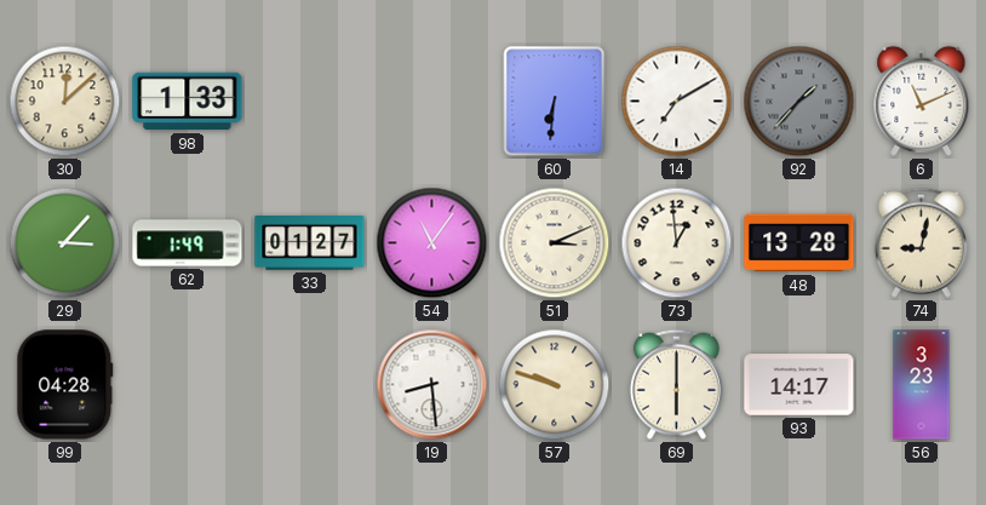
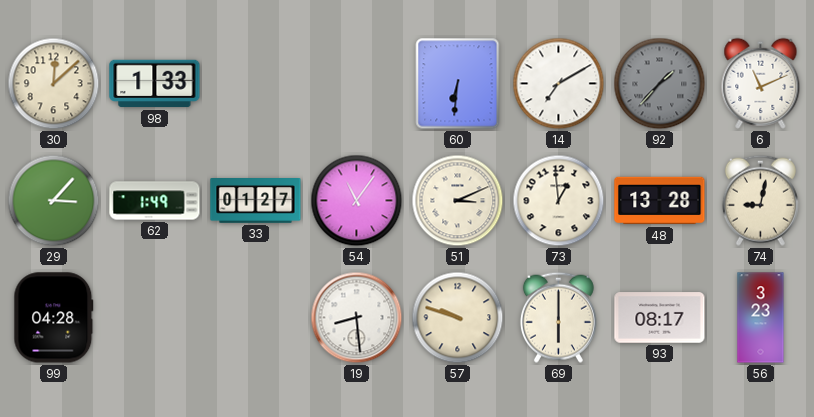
93: 14:17 -> 08:17 (660, 318)
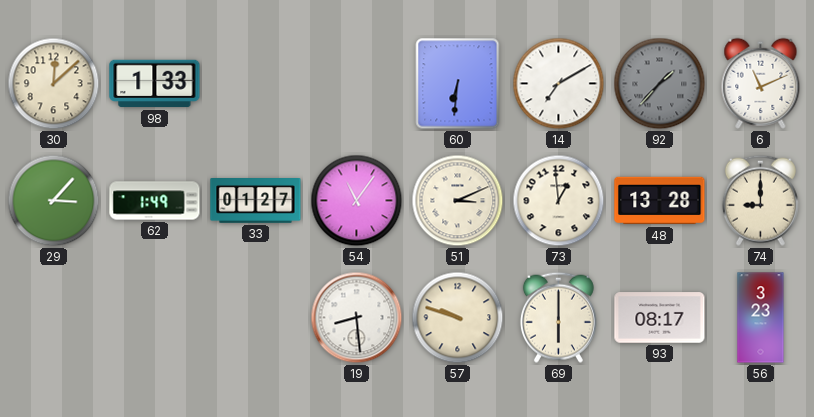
74: 9:02 -> 9:00 (760, 200)
99: 04:28 -> none (54, 318)
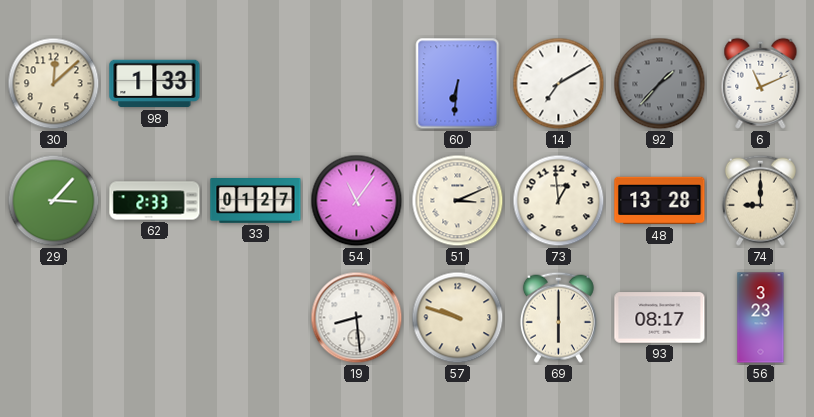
62: 1:49 -> 2:33 (155, 201)
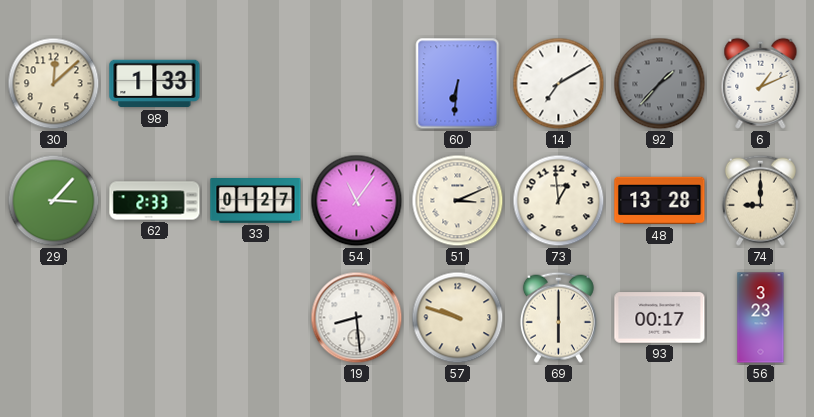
6: 11:11 -> 1:11 (761, 83)
93: 08:17 -> 00:17 (660, 318)
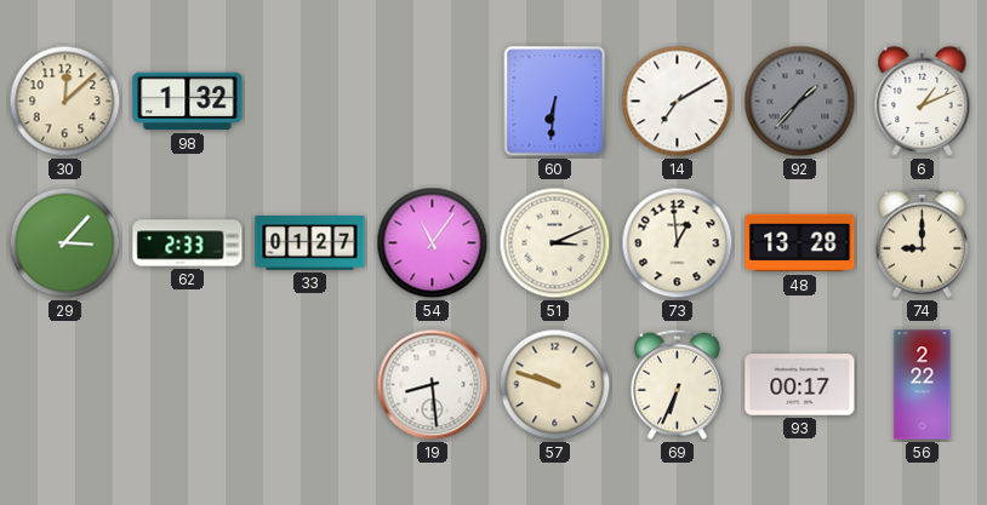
98: 1:33 -> 1:32 (188, 102)
69: 6:00 -> 6:34 (677, 384)
56: 3:23 -> 2:22 (923, 385)
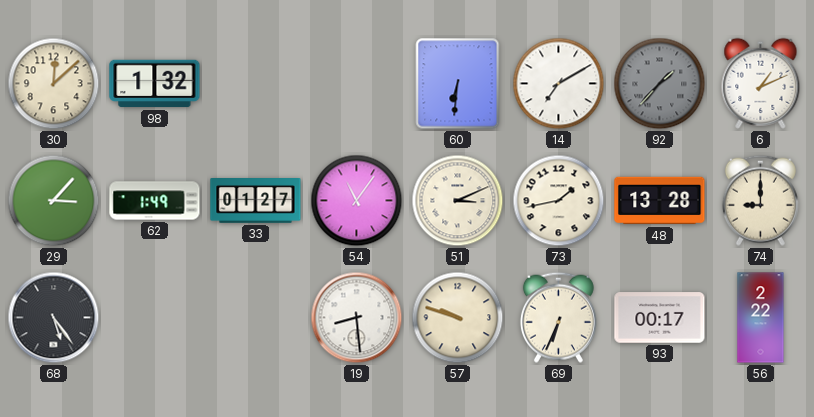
62: 2:33 -> 1:49 (155, 201)
73: 12:59 -> 1:43 (559, 201)
68: none -> 5:24 (54, 318)
